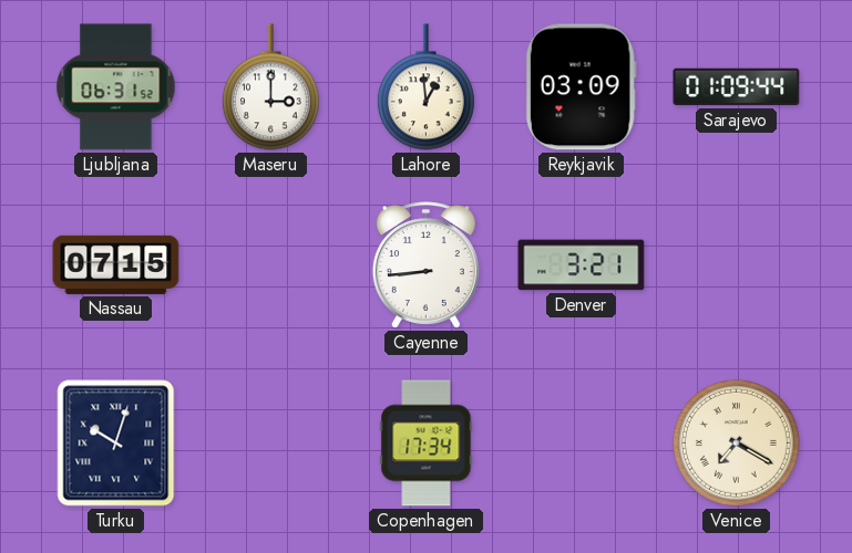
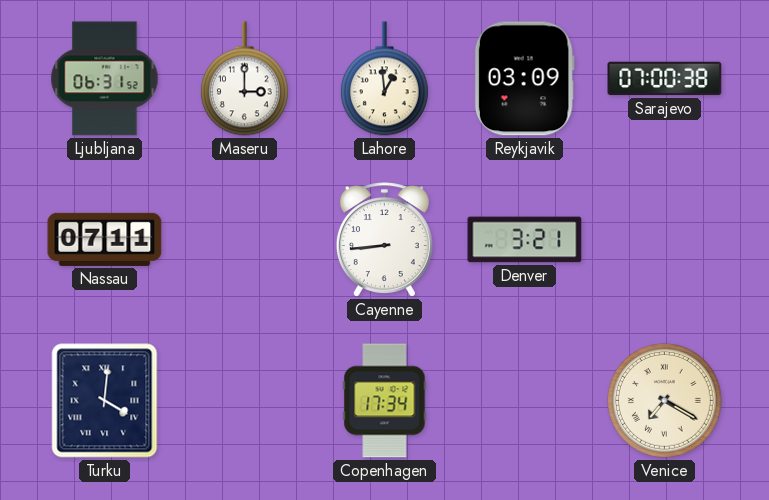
Sarajevo: 01:09 -> 07:00 (665, 79)
Nassau: 07:15 -> 07:11 (105, 239)
Turku: 10:03 -> 4:01 (105, 401)
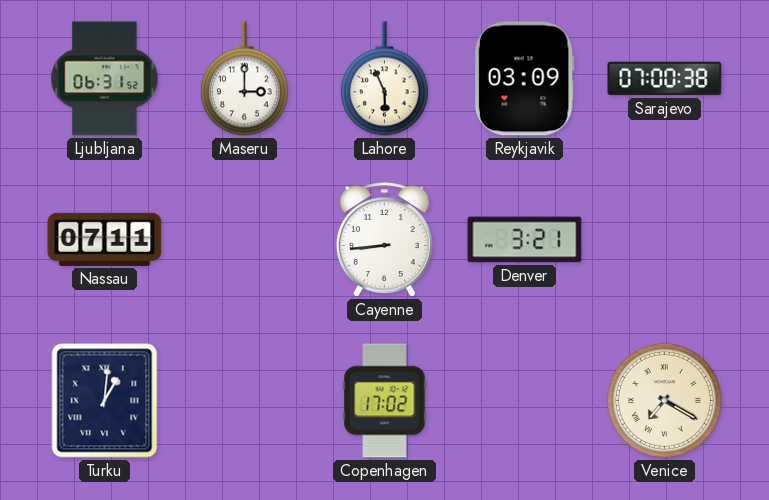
Lahore: 12:59 -> 5:56 (384, 79)
Turku: 4:01 -> 1:01 (105, 401)
Copenhagen: 17:34 -> 17:02 (385, 401)
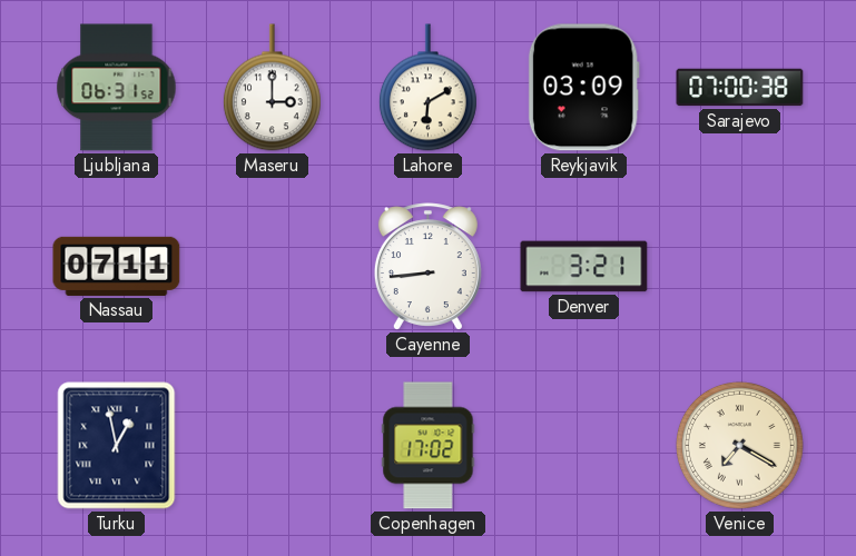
Lahore: 5:56 -> 6:10 (427, 88)
Turku: 1:01 -> 12:58 (117, 446)
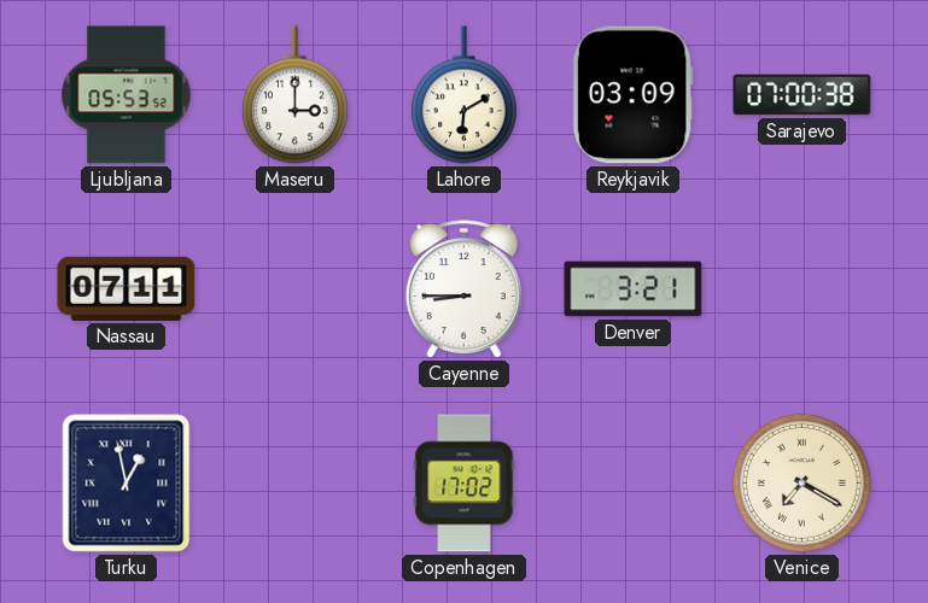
Ljubljana: 06:31 -> 05:53 (127, 95)
Cayenne: 8:44 -> 8:45 (463, 289)
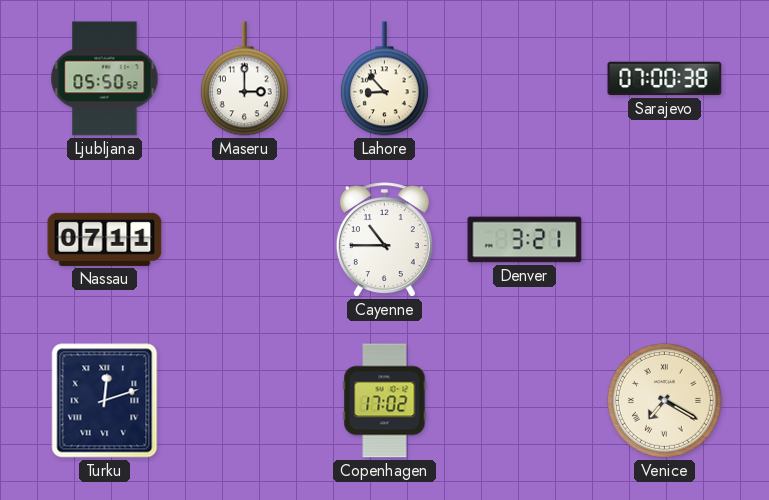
Ljubljana: 05:53 -> 05:50 (105, 79)
Lahore: 6:10 -> 8:53 (384, 79)
Reykjavik: 03:09 -> none (632, 95)
Cayenne: 8:45 -> 10:45 (384, 240)
Turku: 12:58 -> 12:12 (105, 401)
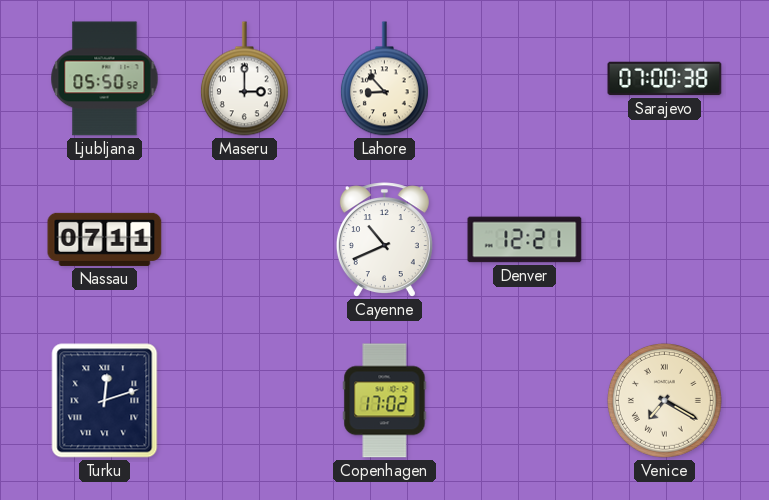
Cayenne: 10:45 -> 10:41 (384, 240)
Denver: 3:21 -> 12:21 (525, 240)
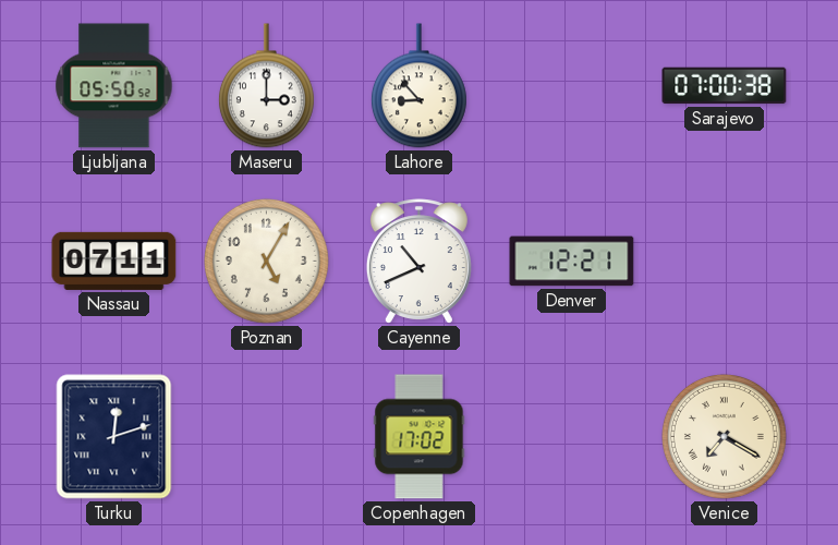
Poznan: none -> 5:05 (266, 261)
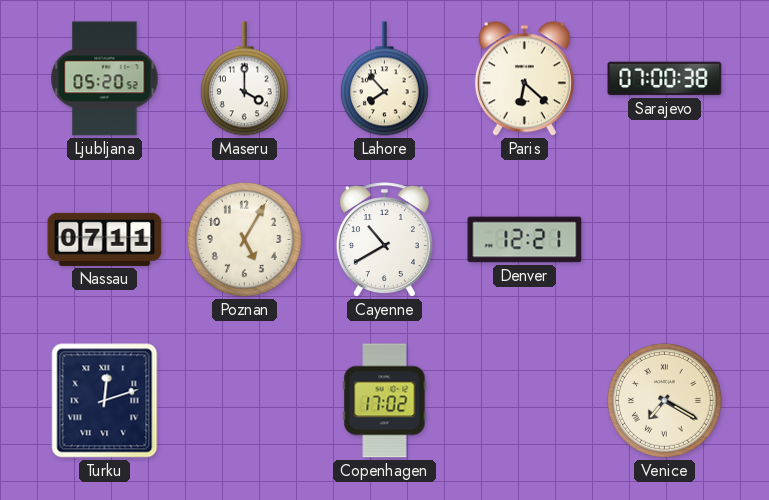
Ljubljana: 05:50 -> 05:20 (105, 79)
Maseru: 3:00 -> 4:00 (244, 79)
Lahore: 8:53 -> 7:53 (384, 79)
Paris: none -> 6:22 (524, 79)
Cayenne: 10:41 -> 10:40 (384, 240)
